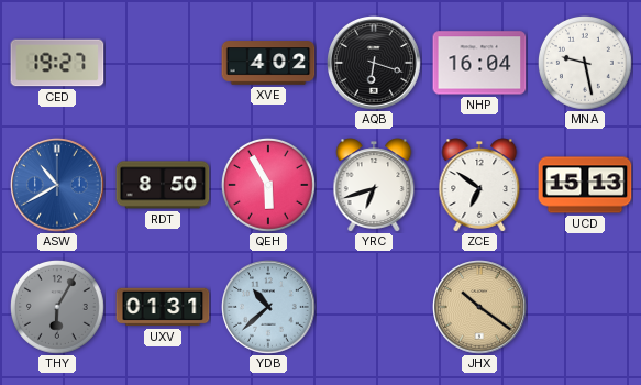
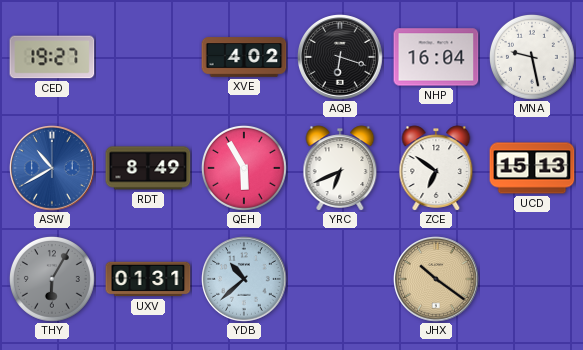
RDT: 8:50 -> 8:49 (148, 168)
YRC: 6:42 -> 6:41 (340, 168)
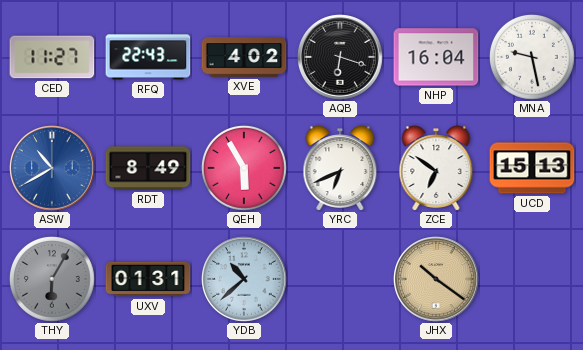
CED: 19:27 -> 11:27 (52, 57)
RFQ: none -> 22:43 (148, 57)
